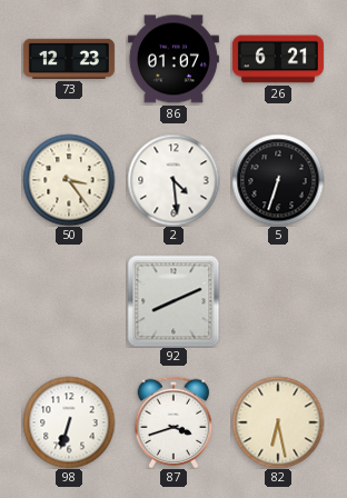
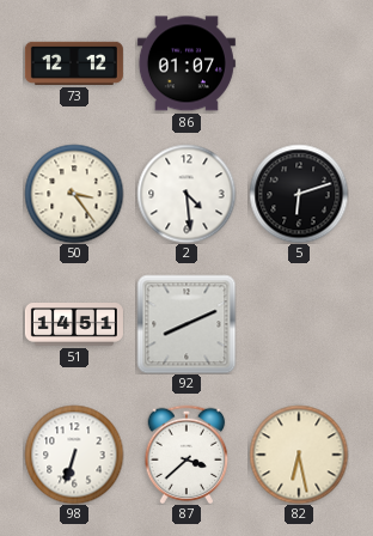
73: 12:23 -> 12:12 (74, 63)
26: 6:21 -> none (278, 59)
5: 6:33 -> 6:12 (299, 194)
51: none -> 14:51 (74, 324)
87: 3:42 -> 3:38 (186, 455)
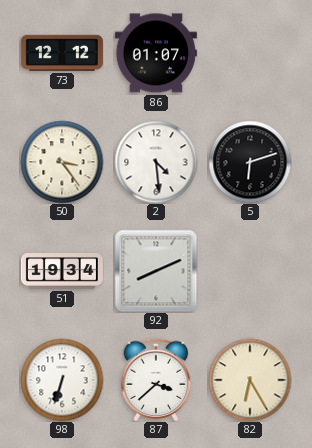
51: 14:51 -> 19:34 (62, 271)
82: 6:28 -> 6:25 (250, 380)
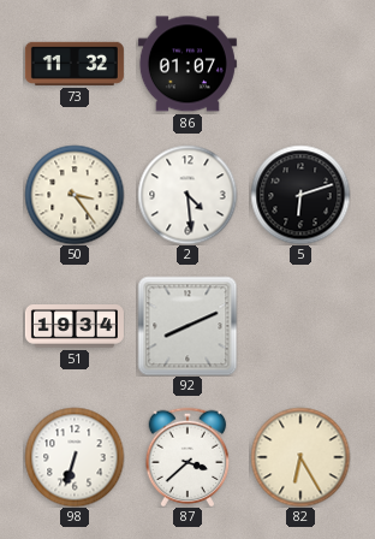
73: 12:12 -> 11:32 (75, 64)
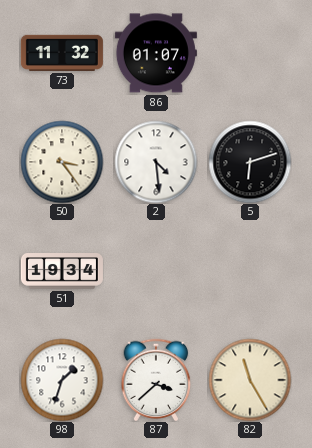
92: 8:11 -> none (187, 326)
98: 6:33 -> 1:33 (62, 380)
82: 6:25 -> 11:25 (250, 380)
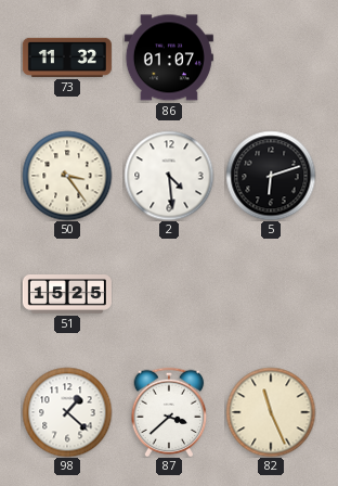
51: 19:34 -> 15:25 (67, 294)
98: 1:33 -> 1:22 (67, 412)
82: 11:25 -> 11:26 (271, 412)
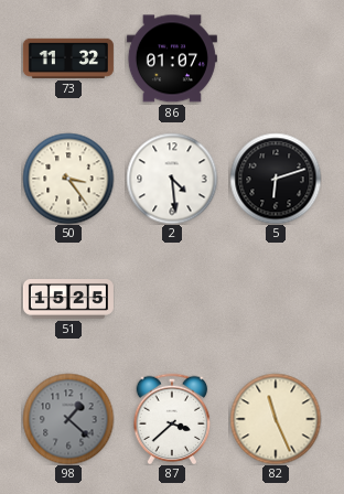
98 dial: white -> grey (68, 419)
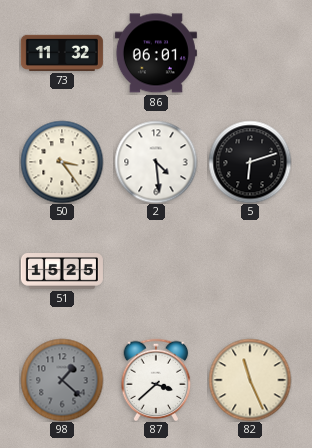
86: 01:07 -> 06:01 (156, 53)
